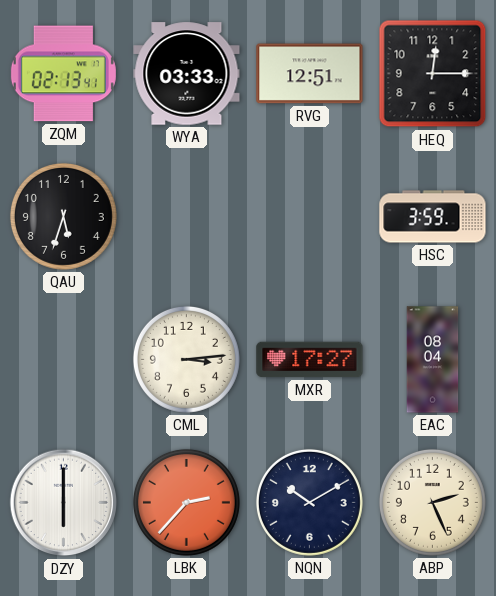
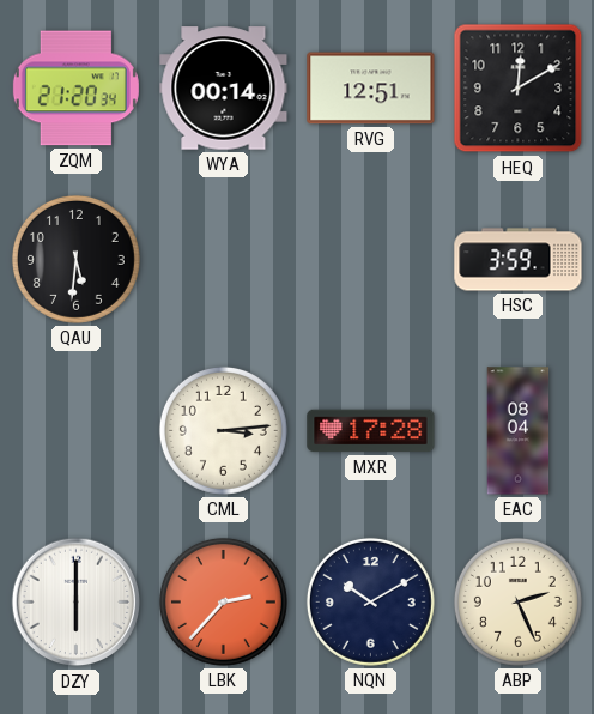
ZQM: 02:13 -> 21:20 (75, 89)
WYA: 03:33 -> 00:14 (224, 89)
HEQ: 12:15 -> 12:10 (519, 89)
QAU: 5:33 -> 5:31 (75, 259)
MXR: 17:27 -> 17:28 (371, 431)
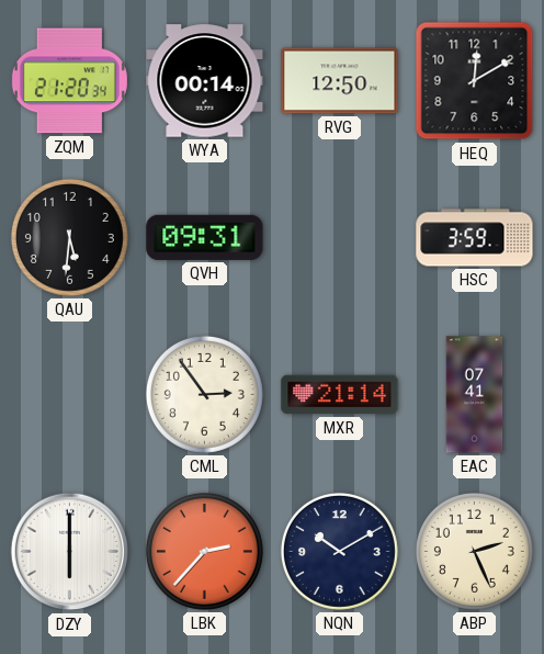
RVG: 12:51 -> 12:50 (340, 81)
QVH: none -> 09:31 (205, 237)
CML: 3:14 -> 2:54 (204, 394)
MXR: 17:28 -> 21:14 (340, 395)
EAC: 08:04 -> 07:41 (475, 395)
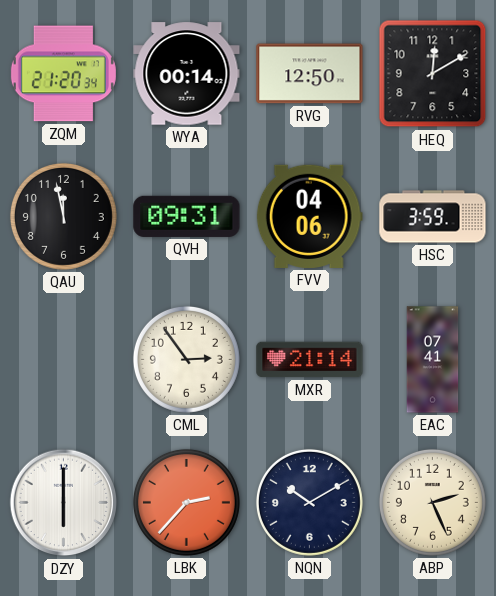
QAU: 5:31 -> 11:58 (63, 216)
FVV: none -> 04:06 (309, 216)
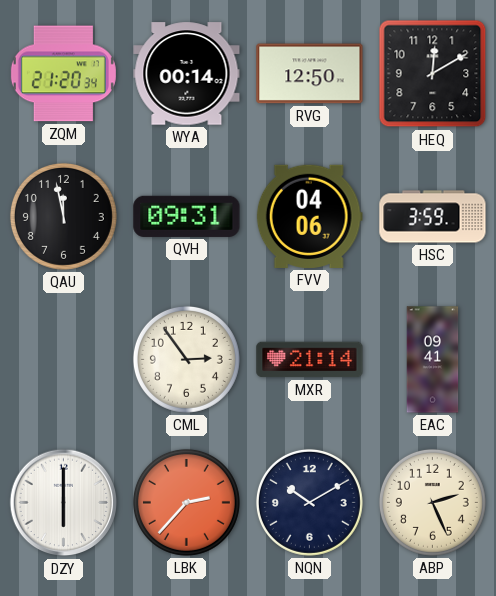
EAC: 07:41 -> 09:41 (433, 360)
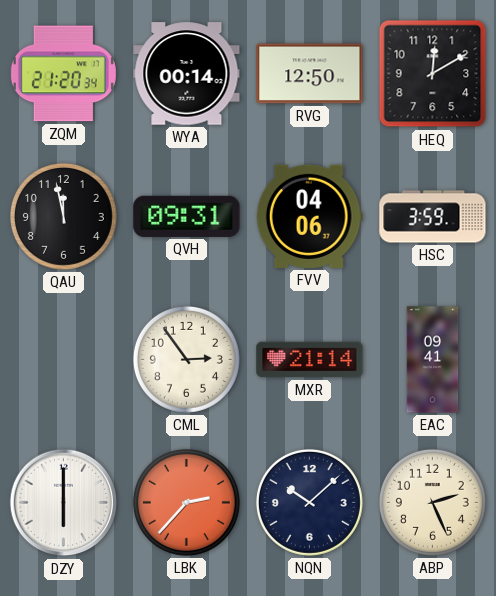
NQN: 10:10 -> 10:08 (309, 502)
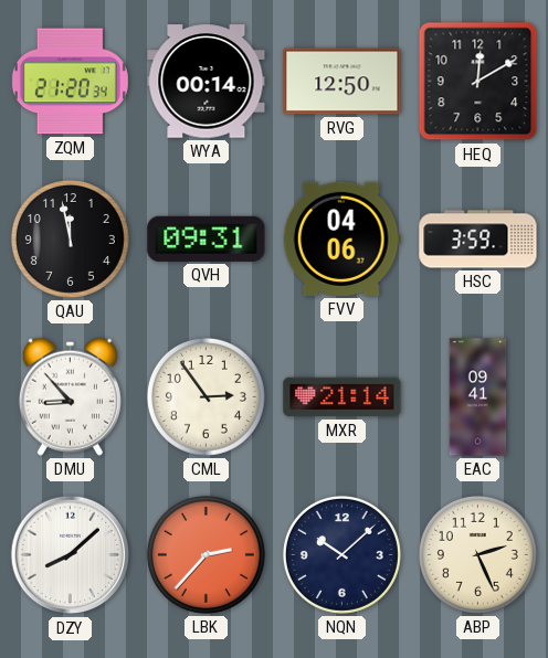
DMU: none -> 8:53 (70, 396)
DZY: 6:00 -> 8:08 (71, 555)
